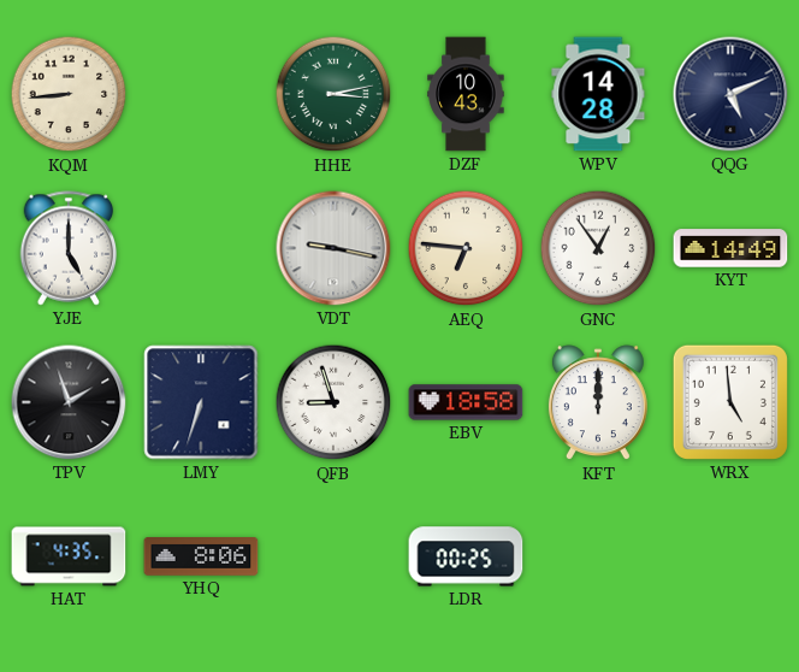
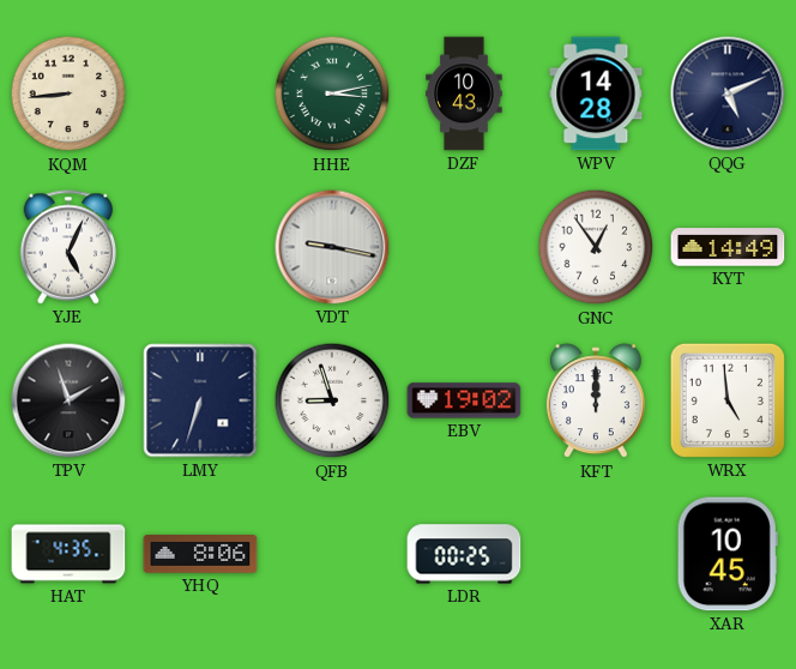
YJE: 5:00 -> 5:04 (68, 247)
AEQ: 6:46 -> none (466, 248)
EBV: 18:58 -> 19:02 (464, 400)
XAR: none -> 10:45 (728, 554)
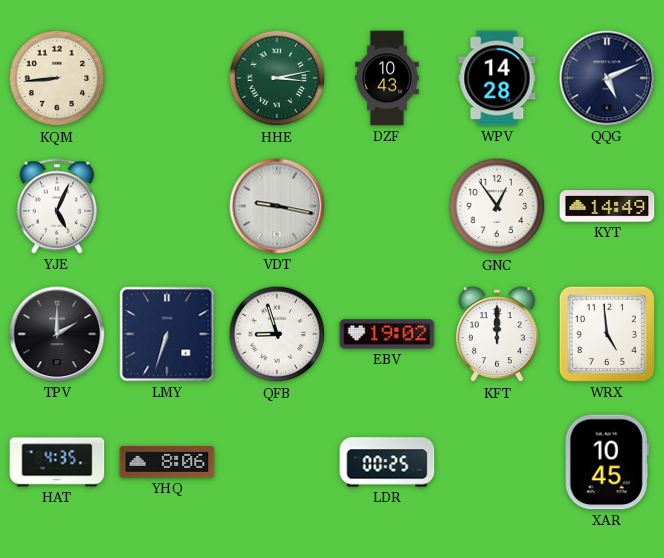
TPV: 1:57 -> 2:00 (57, 334)
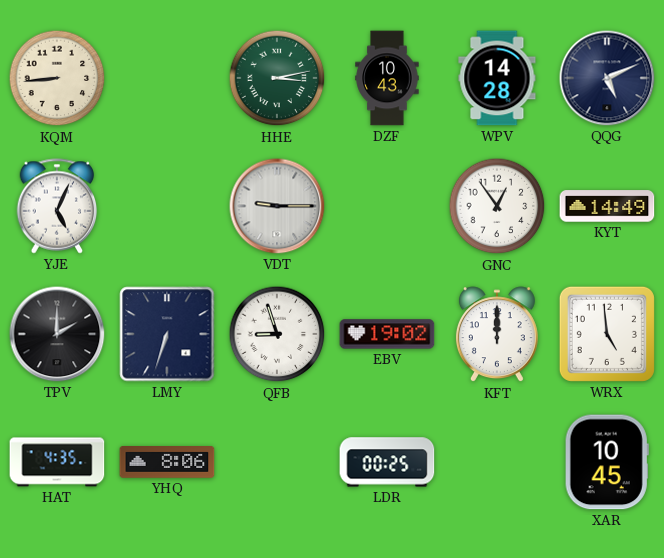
VDT: 9:17 -> 9:15 (277, 206)
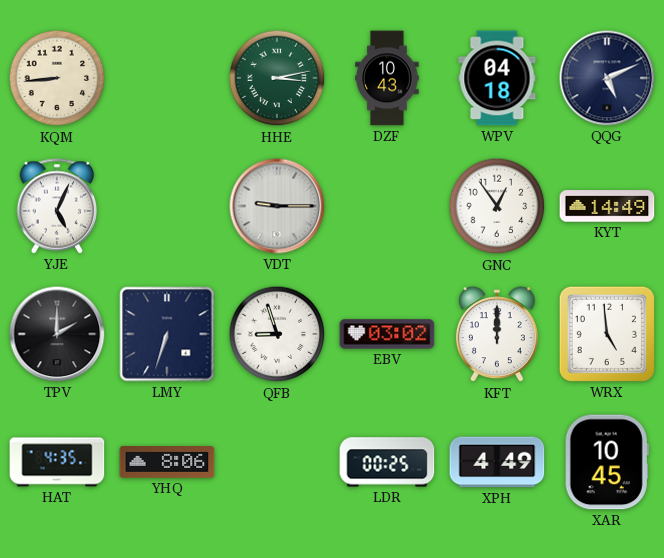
WPV: 14:28 -> 04:18 (497, 78)
EBV: 19:02 -> 03:02 (387, 334)
XPH: none -> 4:49 (497, 462)
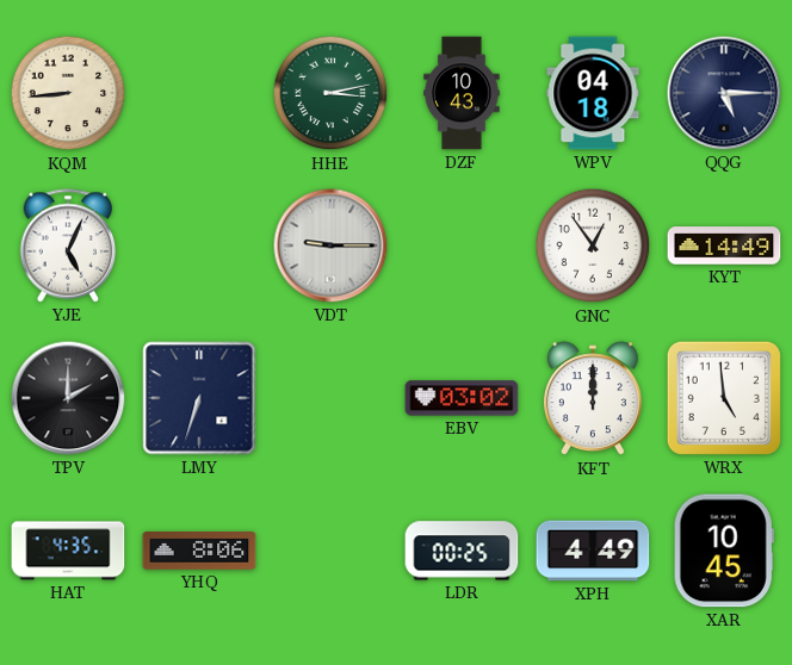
QQG: 5:11 -> 5:15 (724, 93)
QFB: 8:57 -> none (277, 334)
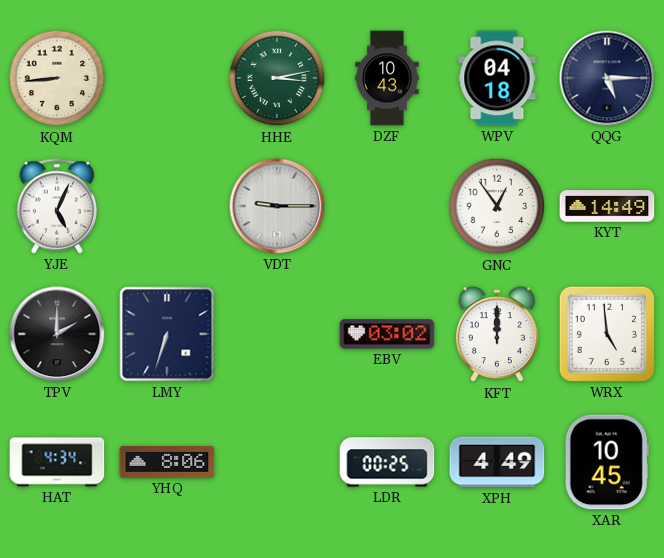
HAT: 4:35 -> 4:34 (57, 462)
